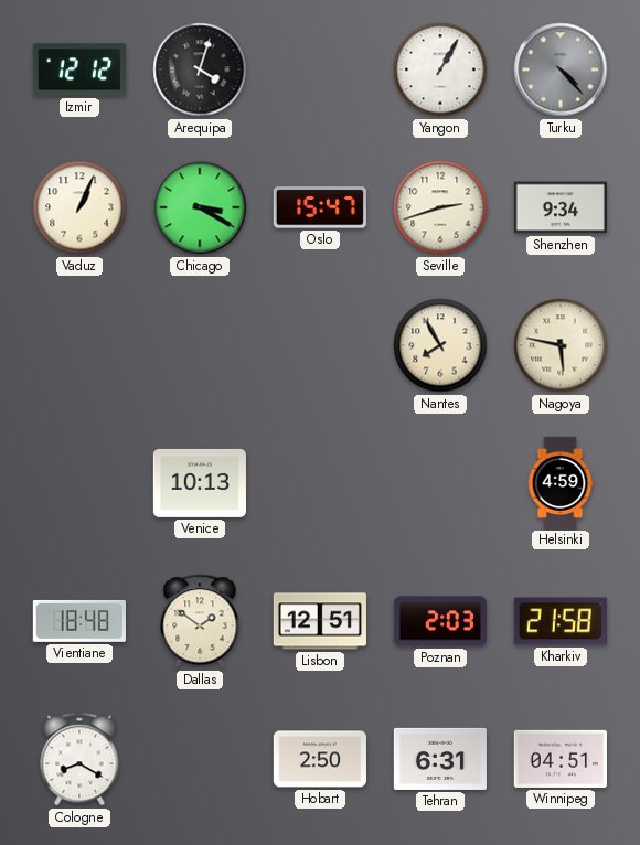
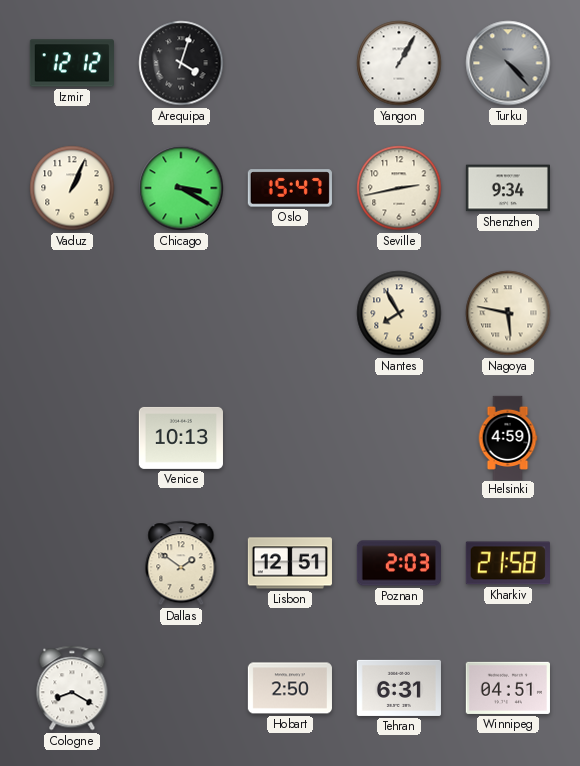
Seville: 2:42 -> 2:43 (399, 188)
Vientiane: 18:48 -> none (79, 621)
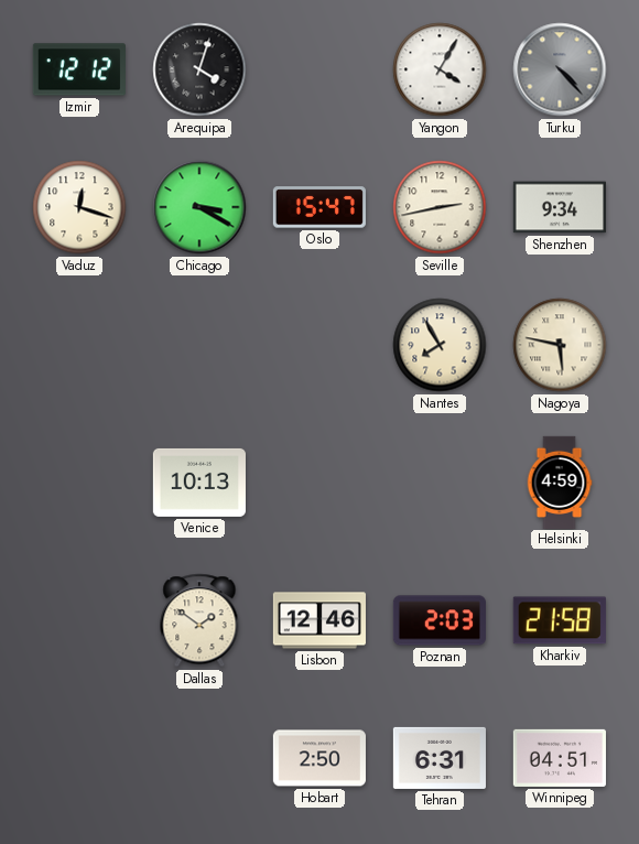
Yangon: 1:05 -> 4:05 (440, 69)
Vaduz: 1:04 -> 12:18 (79, 207)
Lisbon: 12:51 -> 12:46 (319, 620)
Cologne: 8:20 -> none (72, 688)
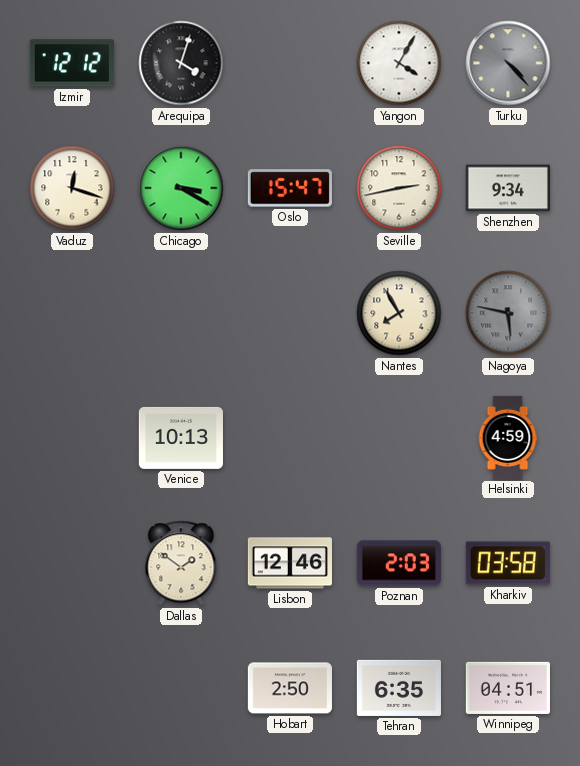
Nagoya dial: cream -> grey (508, 313)
Kharkiv: 21:58 -> 03:58 (508, 563)
Tehran: 6:31 -> 6:35 (399, 688)
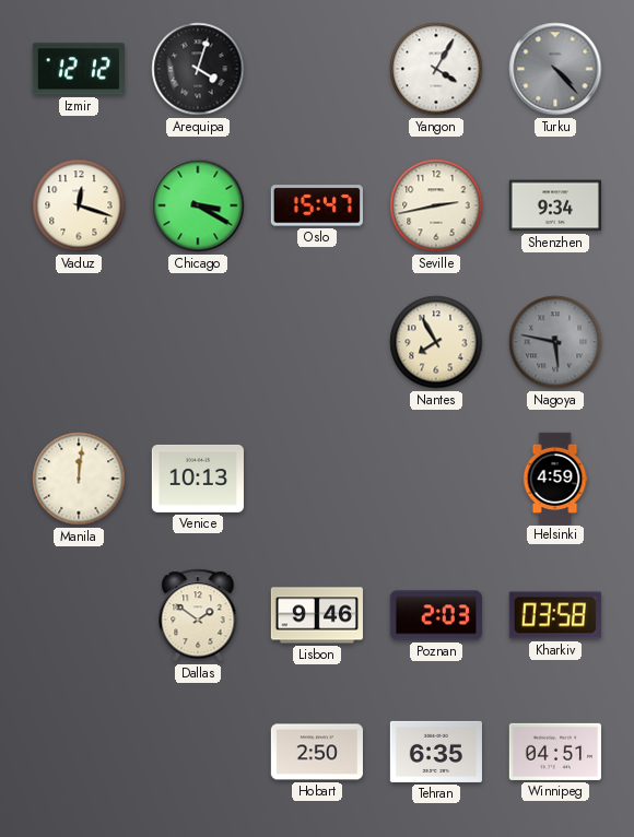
Manila: none -> 12:01 (79, 479)
Lisbon: 12:46 -> 9:46 (317, 615)
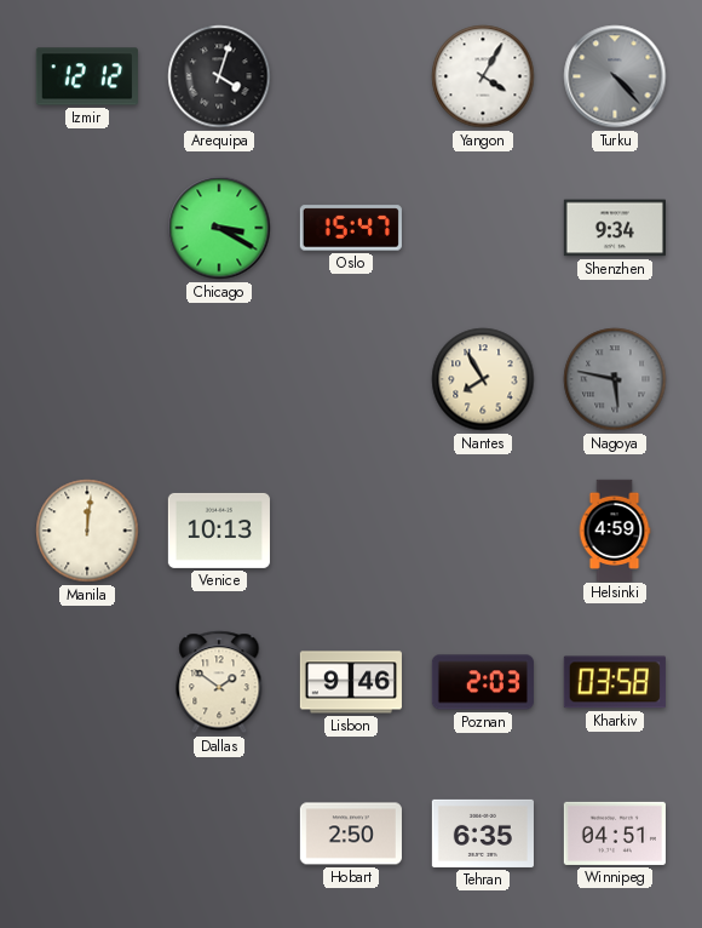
Vaduz: 12:18 -> none (79, 205)
Seville: 2:43 -> none (436, 205)
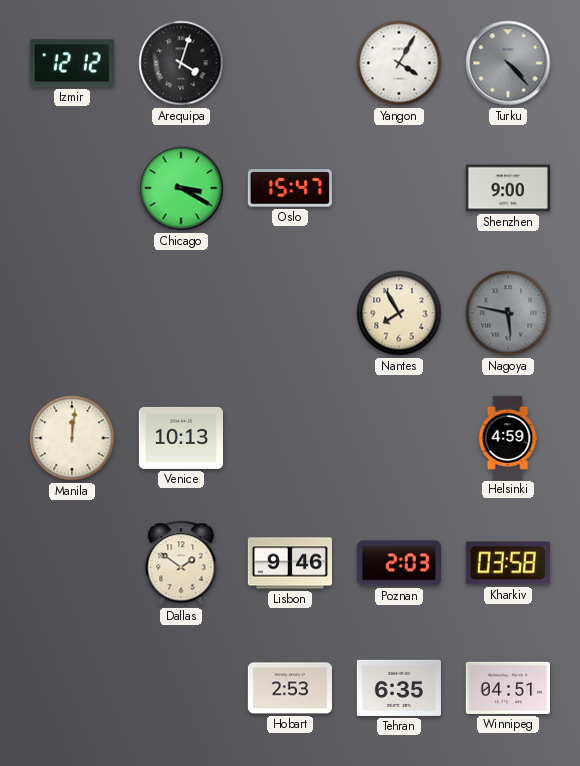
Shenzhen: 9:34 -> 9:00 (508, 188)
Hobart: 2:50 -> 2:53 (290, 688)
